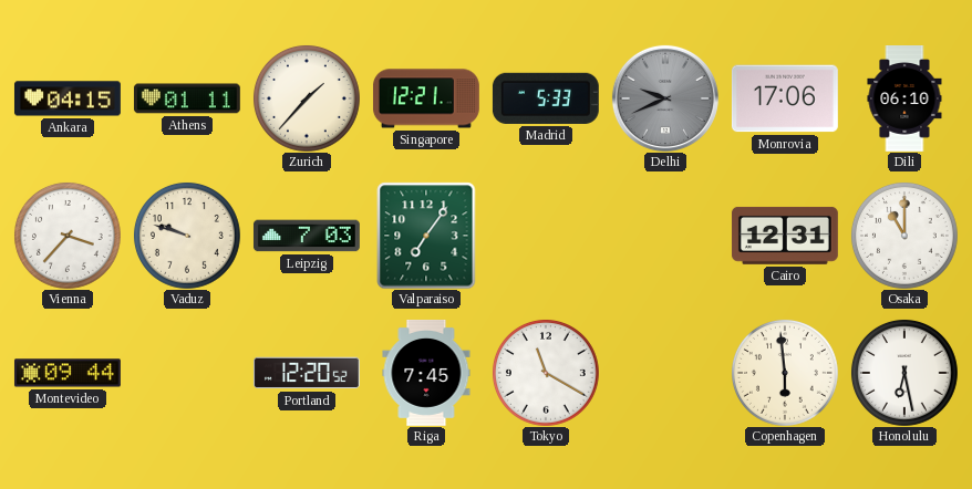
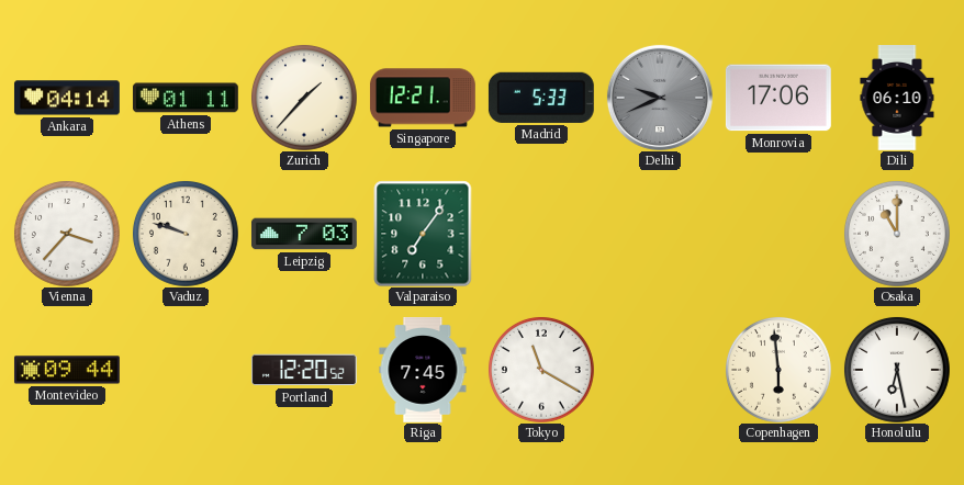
Ankara: 04:15 -> 04:14 (67, 98)
Cairo: 12:31 -> none (785, 236)
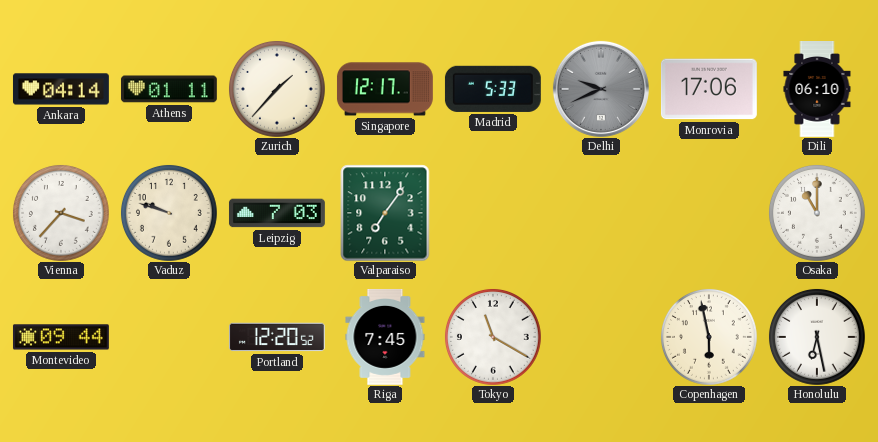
Singapore: 12:21 -> 12:17 (385, 89)
Copenhagen: 5:59 -> 5:58 (709, 337)
